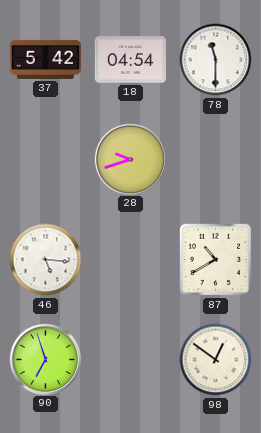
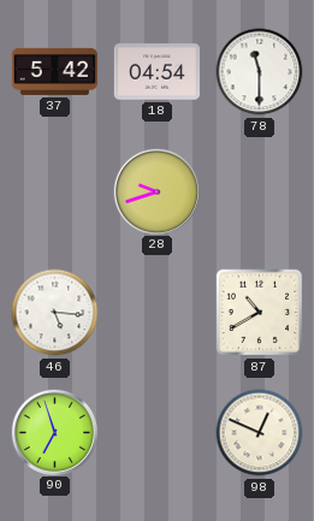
98: 12:51 -> 12:49 (260, 433)
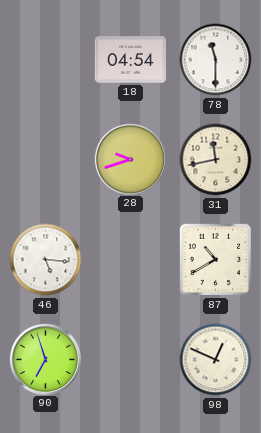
37: 5:42 -> none (54, 71)
31: none -> 11:43 (216, 160)
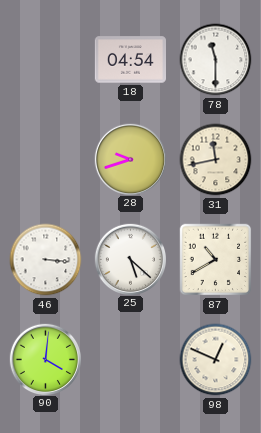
46: 5:16 -> 3:16 (46, 260)
25: none -> 5:22 (130, 259)
90: 6:57 -> 4:01 (45, 359)
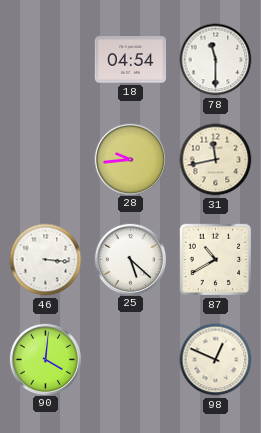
28: 9:42 -> 9:44 (130, 159)
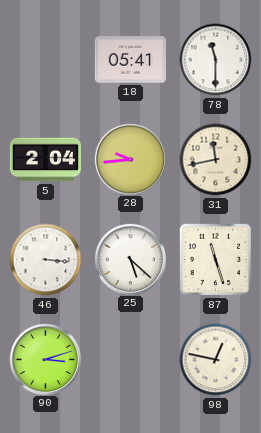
18: 04:54 -> 05:41 (130, 60)
5: none -> 2:04 (45, 160)
87: 10:40 -> 11:27 (216, 260)
90: 4:01 -> 3:12 (45, 359)
98: 12:49 -> 12:47 (216, 360)
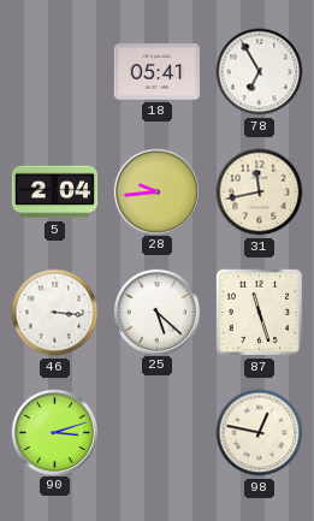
78: 11:30 -> 6:55 (260, 72)
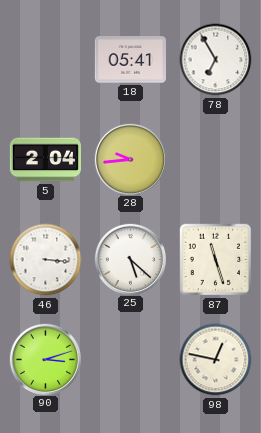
31: 11:43 -> none (260, 193)
